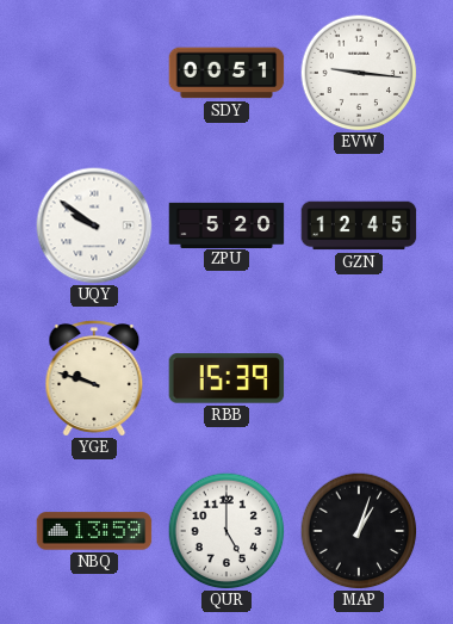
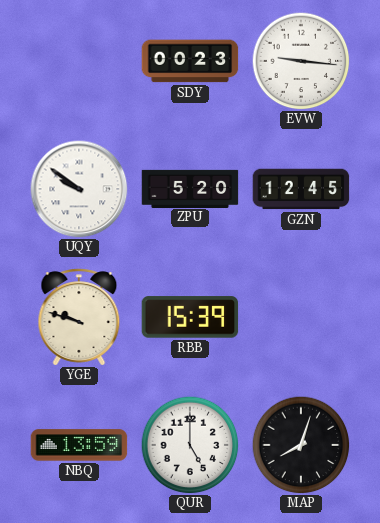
SDY: 00:51 -> 00:23 (190, 61)
MAP: 1:03 -> 8:03 (301, 445)
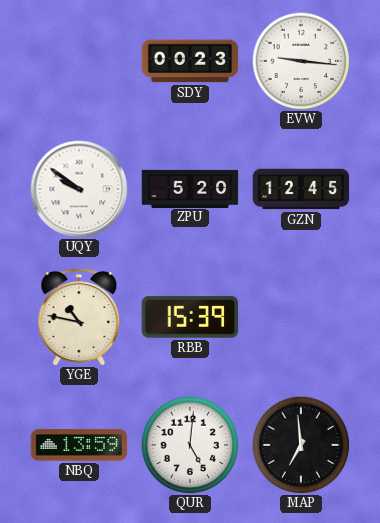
YGE: 9:48 -> 10:47 (79, 317)
QUR: 5:00 -> 5:01 (190, 445)
MAP: 8:03 -> 6:59 (301, 445)
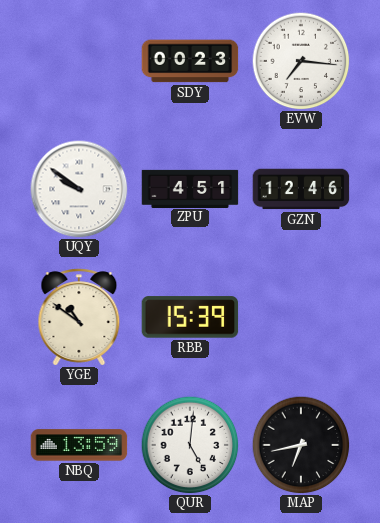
EVW: 9:16 -> 7:16 (301, 61)
ZPU: 5:20 -> 4:51 (190, 188)
GZN: 12:45 -> 12:46 (301, 189)
YGE: 10:47 -> 10:51 (79, 317)
MAP: 6:59 -> 6:43 (301, 445)
